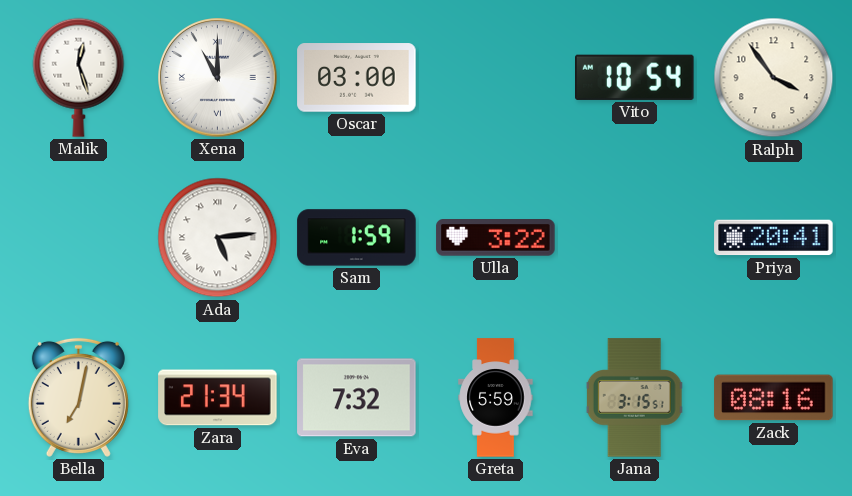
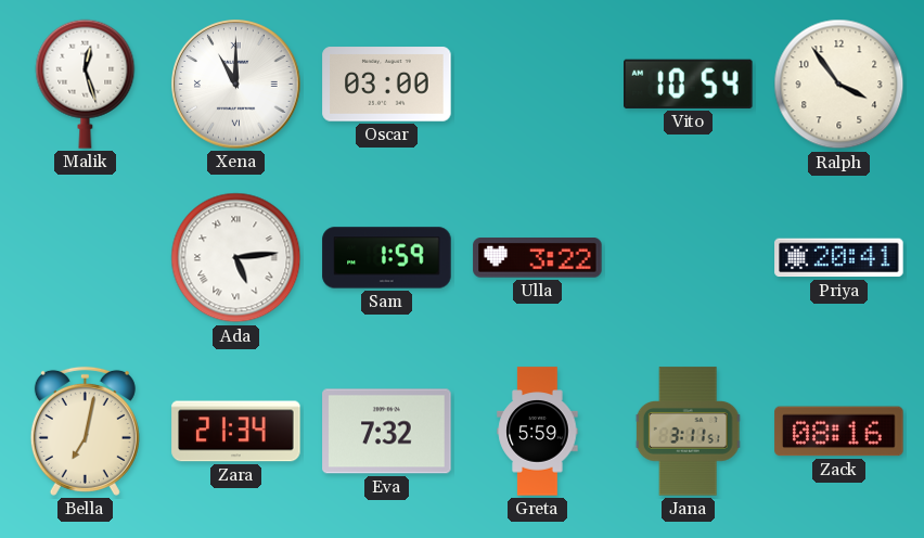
Jana: 3:15 -> 3:11 (689, 432)
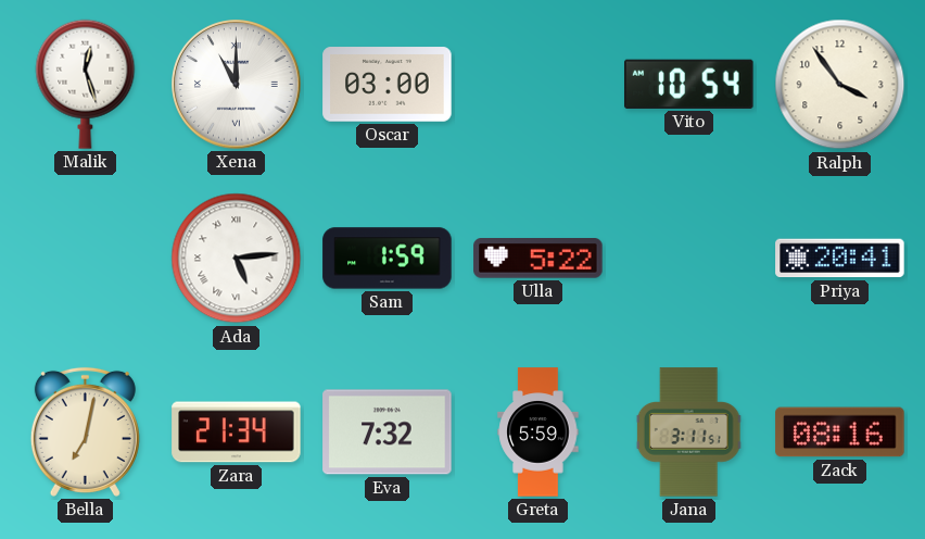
Ulla: 3:22 -> 5:22 (538, 259)
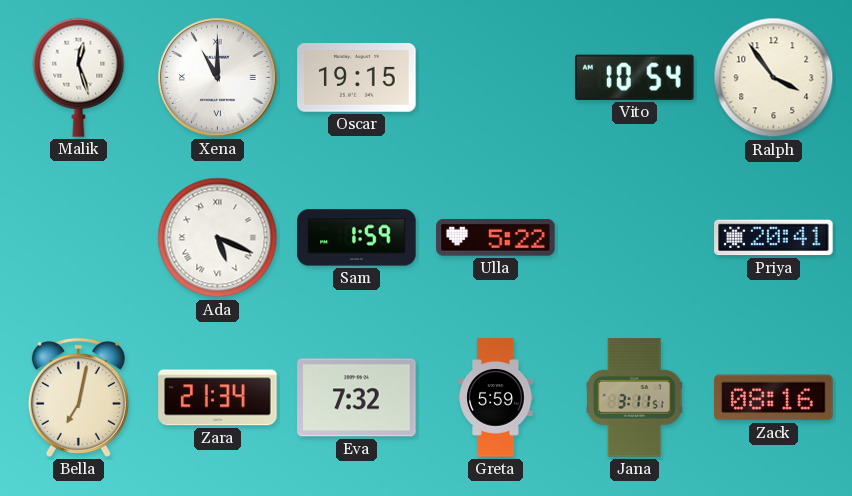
Oscar: 03:00 -> 19:15 (357, 78)
Ada: 5:14 -> 5:19 (218, 238)
